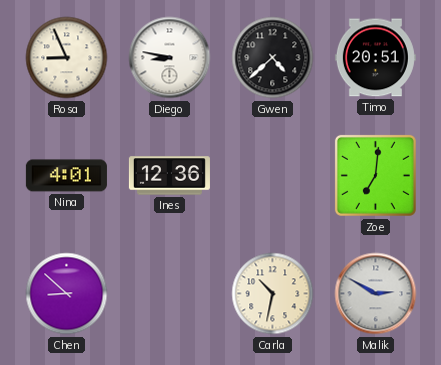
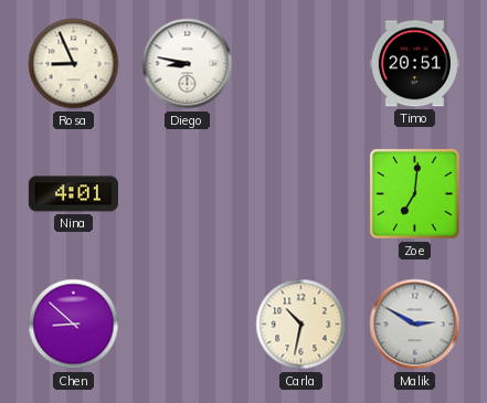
Gwen: 4:38 -> none (273, 58)
Ines: 12:36 -> none (169, 176)
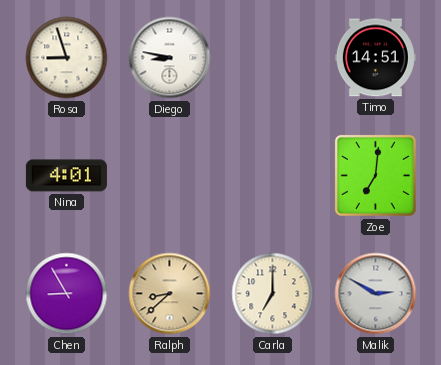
Rosa: 8:56 -> 8:57 (67, 58)
Timo: 20:51 -> 14:51 (375, 58)
Chen: 8:52 -> 8:55 (67, 294)
Ralph: none -> 8:38 (170, 294)
Carla: 10:32 -> 7:00 (273, 294)
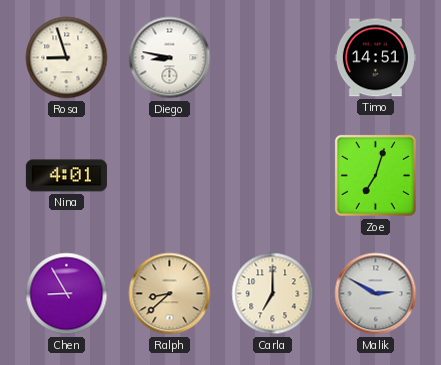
Zoe: 7:01 -> 7:03 (375, 175)
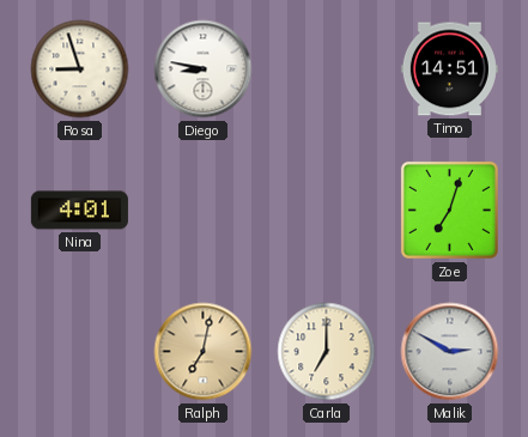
Chen: 8:55 -> none (67, 294)
Ralph: 8:38 -> 7:02 (204, 352)
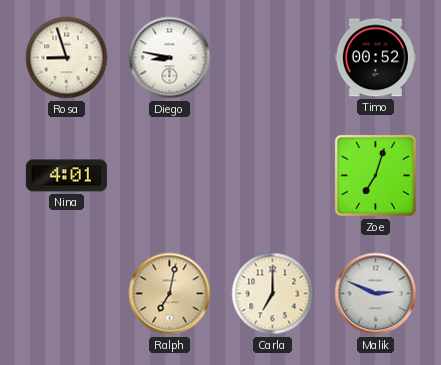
Timo: 14:51 -> 00:52 (375, 58)
Malik: 2:50 -> 2:49 (376, 294)
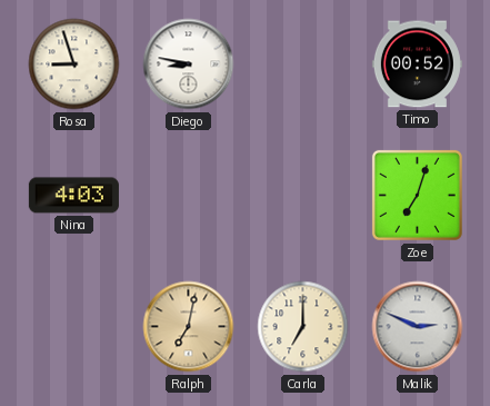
Nina: 4:01 -> 4:03 (73, 196)
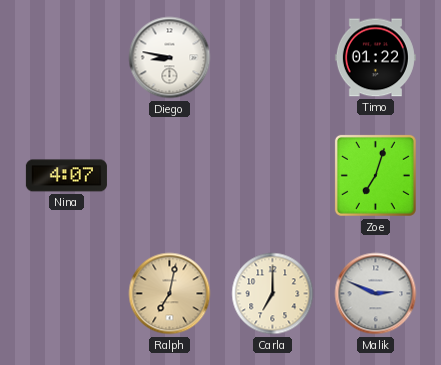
Rosa: 8:57 -> none (74, 65)
Timo: 00:52 -> 01:22 (375, 58)
Nina: 4:03 -> 4:07 (66, 176)
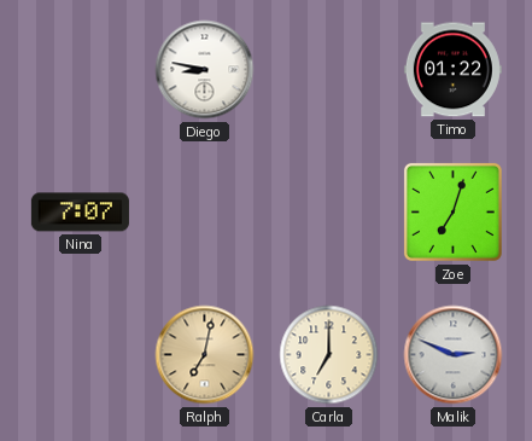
Nina: 4:07 -> 7:07 (80, 213)
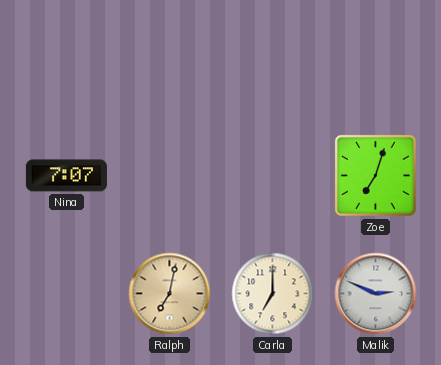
Diego: 8:47 -> none (205, 70)
Timo: 01:22 -> none (452, 70)
